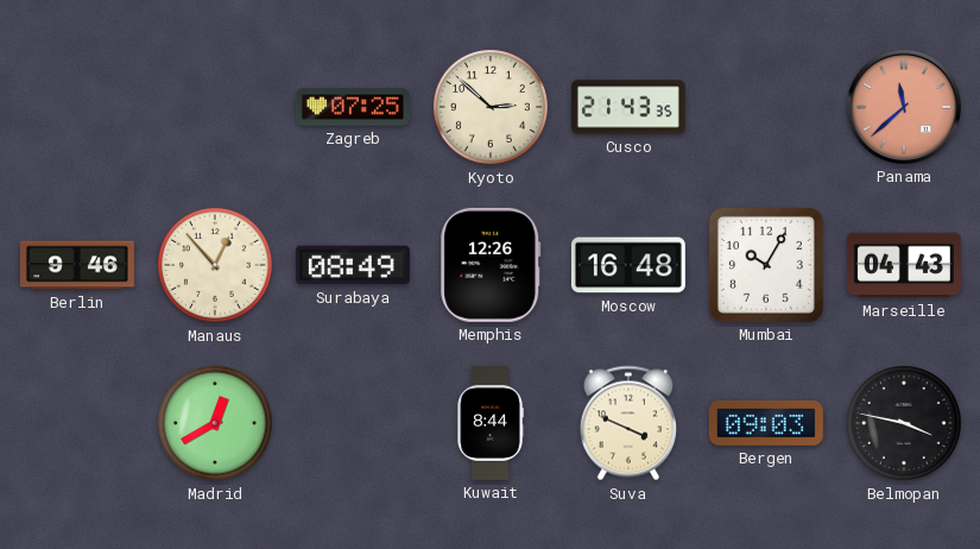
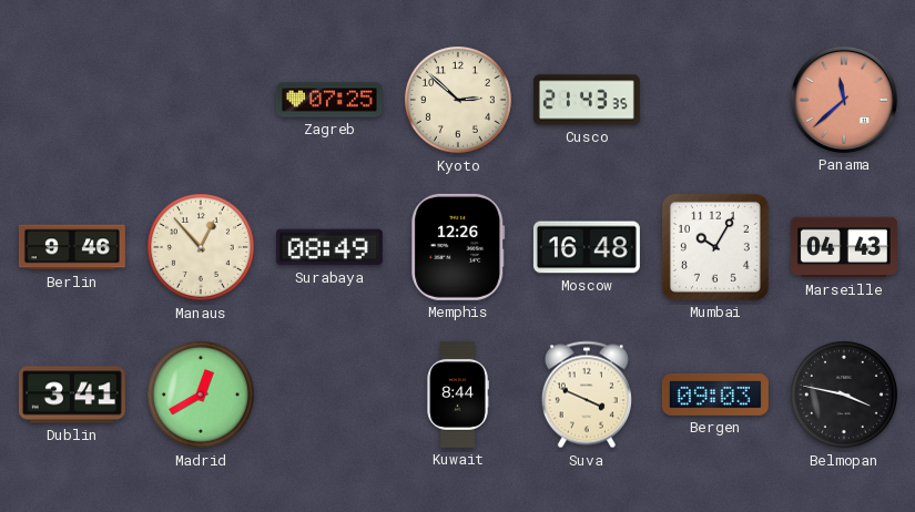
Dublin: none -> 3:41 (72, 395)
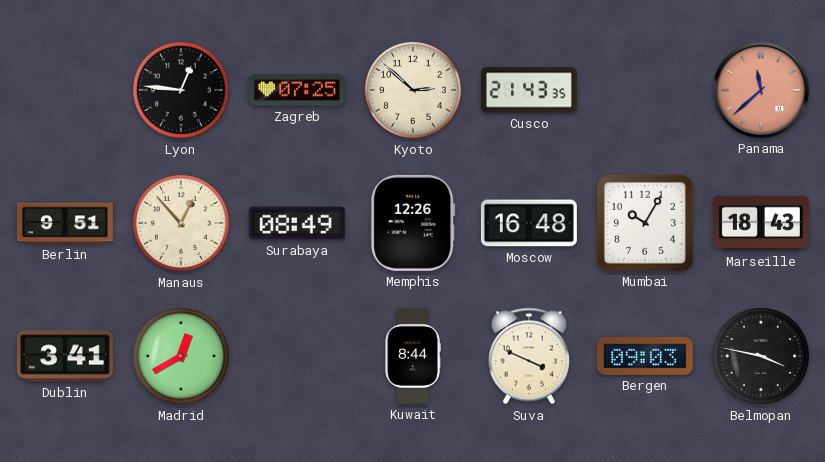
Lyon: none -> 12:46 (181, 90)
Berlin: 9:46 -> 9:51 (65, 223)
Marseille: 04:43 -> 18:43 (761, 223)
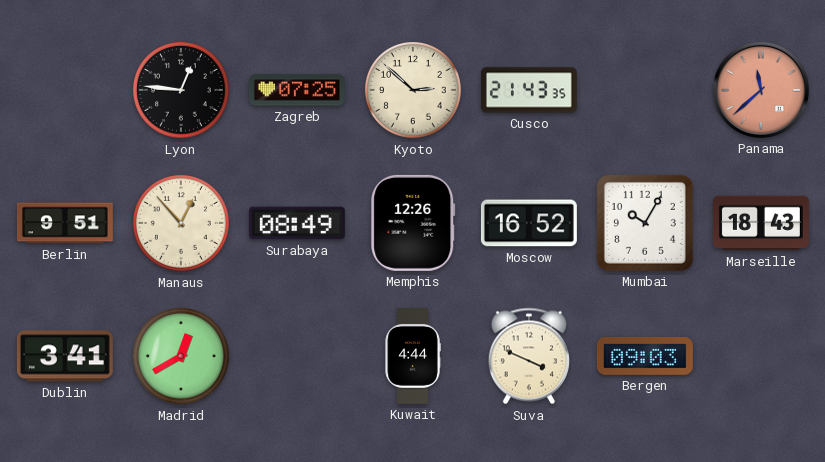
Moscow: 16:48 -> 16:52 (529, 223)
Kuwait: 8:44 -> 4:44 (413, 356)
Belmopan: 3:47 -> none (761, 356)
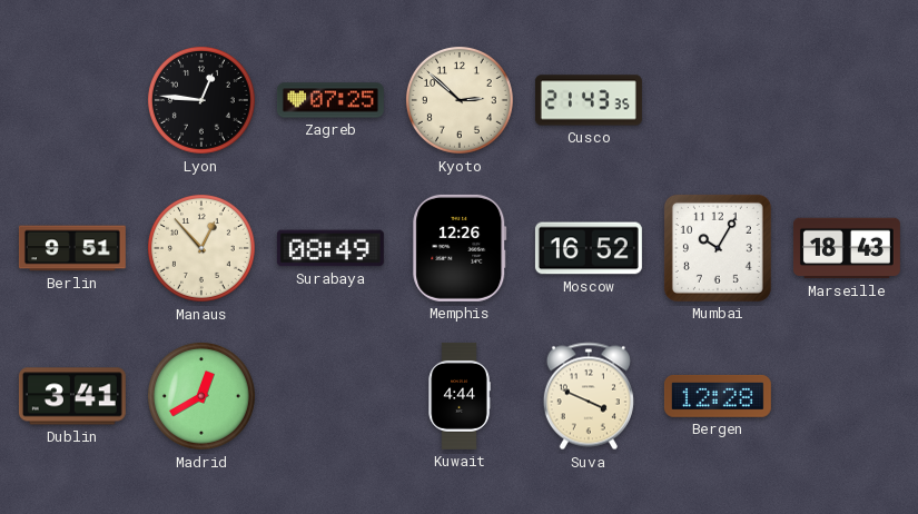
Panama: 11:38 -> none (761, 90)
Bergen: 09:03 -> 12:28 (718, 396)
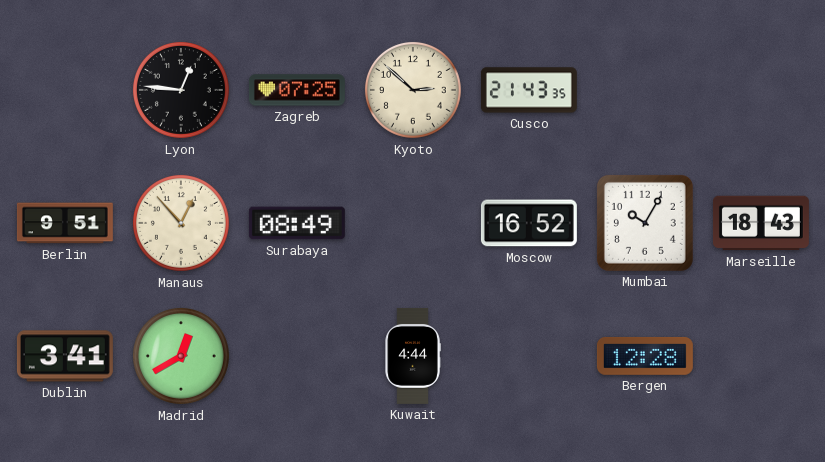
Memphis: 12:26 -> none (460, 248)
Suva: 3:49 -> none (589, 396)
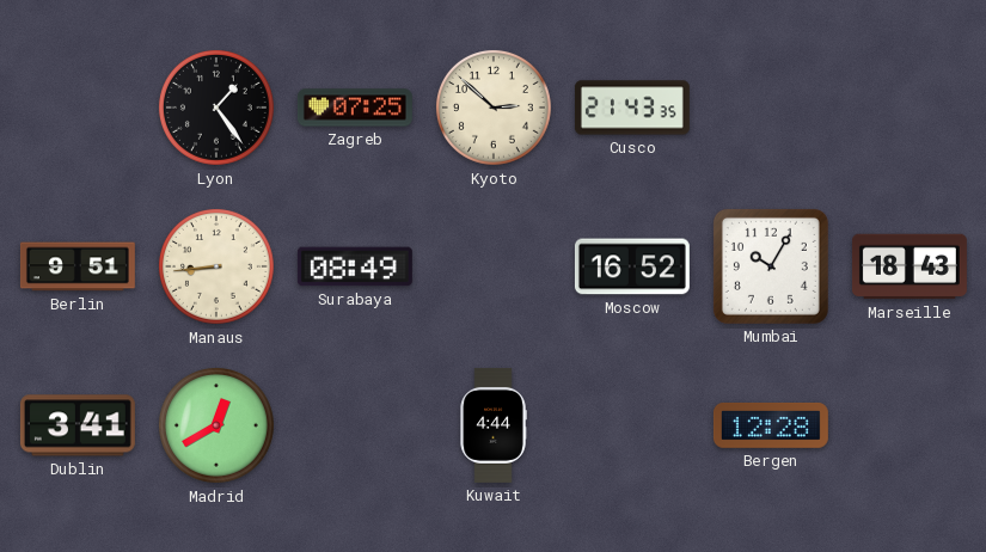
Lyon: 12:46 -> 1:24 (216, 108)
Manaus: 12:53 -> 8:44 (216, 266)
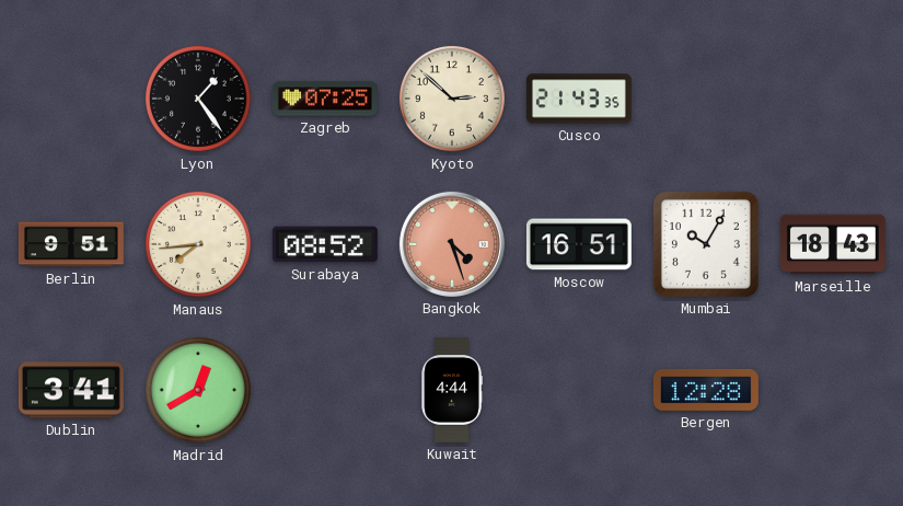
Manaus: 8:44 -> 7:44 (198, 244)
Surabaya: 08:49 -> 08:52 (325, 244)
Bangkok: none -> 4:27 (452, 244)
Moscow: 16:52 -> 16:51 (579, 244)
